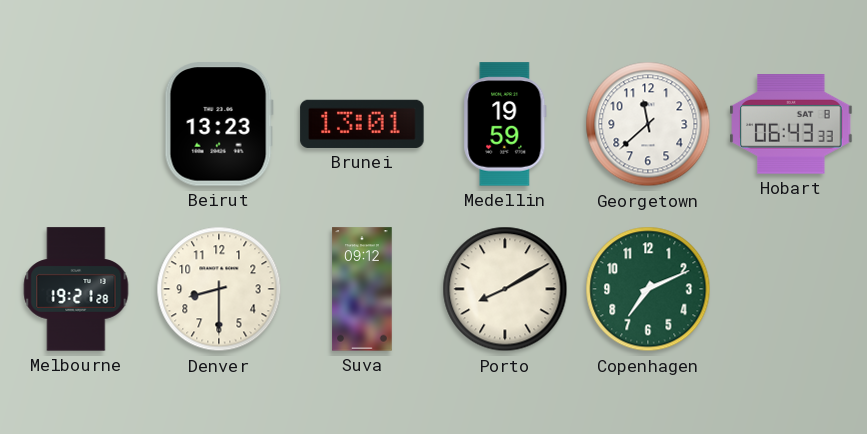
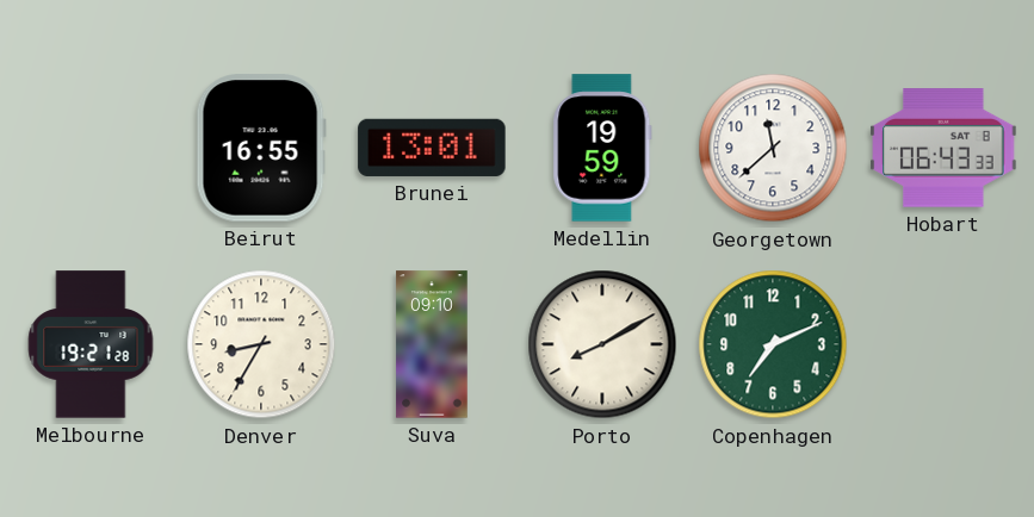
Beirut: 13:23 -> 16:55 (261, 148)
Denver: 8:30 -> 8:35 (261, 344)
Suva: 09:12 -> 09:10 (432, 344)
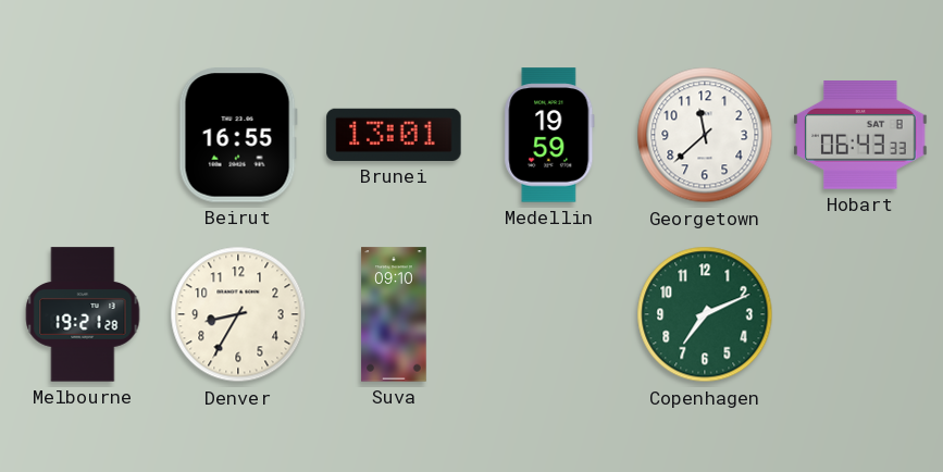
Porto: 8:10 -> none (602, 344)
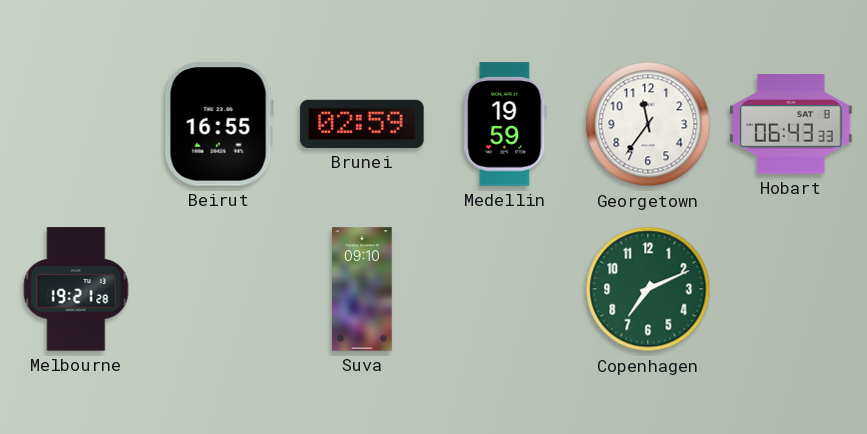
Brunei: 13:01 -> 02:59 (362, 124)
Georgetown: 11:38 -> 11:36 (648, 124)
Denver: 8:35 -> none (238, 314)
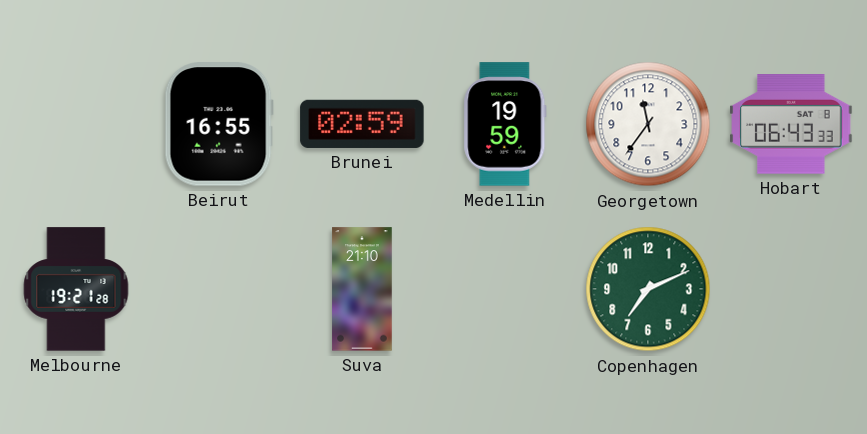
Suva: 09:10 -> 21:10 (362, 289)
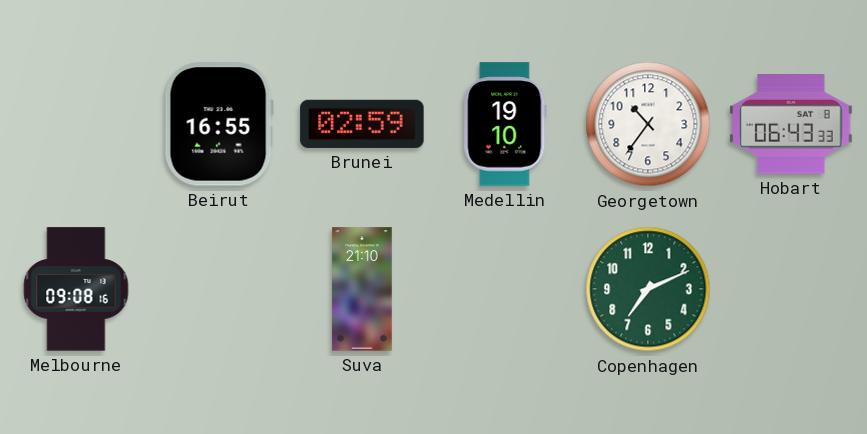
Medellin: 19:59 -> 19:10 (505, 124)
Georgetown: 11:36 -> 10:36 (648, 124)
Melbourne: 19:21 -> 09:08 (76, 289)
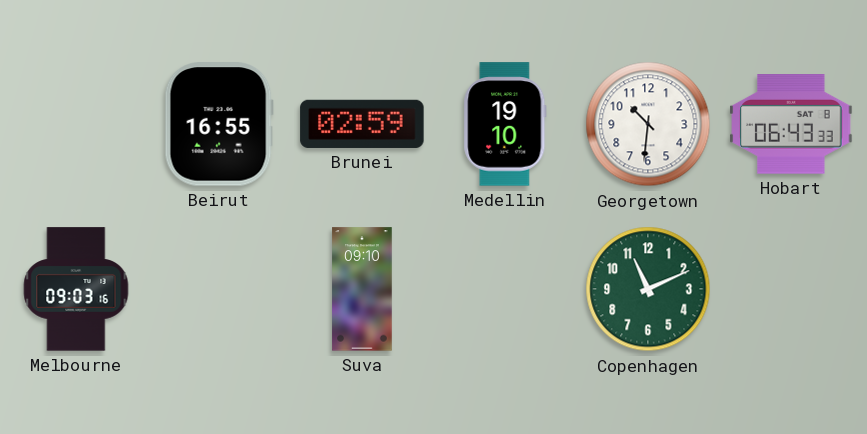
Georgetown: 10:36 -> 10:31 (648, 124)
Melbourne: 09:08 -> 09:03 (76, 289)
Suva: 21:10 -> 09:10 (362, 289)
Copenhagen: 7:11 -> 11:11 (648, 289)
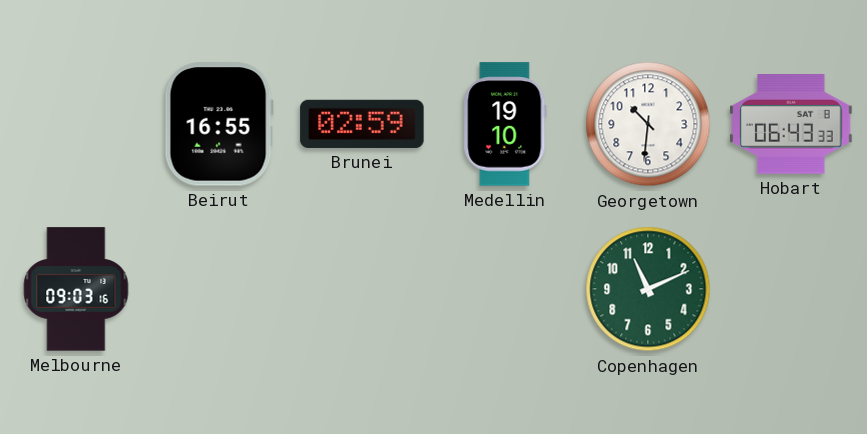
Suva: 09:10 -> none (362, 289)
